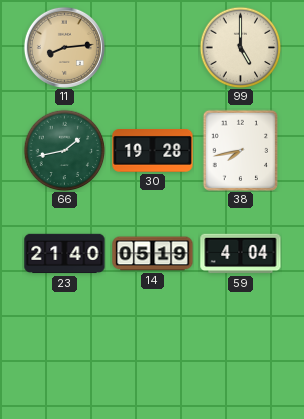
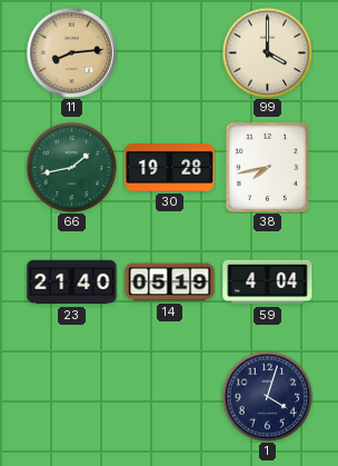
99: 5:00 -> 4:00 (267, 52)
1: none -> 4:03 (267, 396)
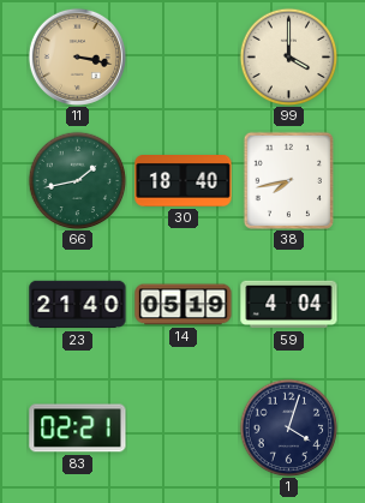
11: 8:14 -> 3:17 (77, 56)
30: 19:28 -> 18:40 (184, 181)
83: none -> 02:21 (78, 429)
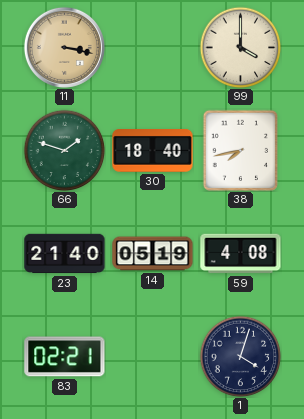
66: 1:43 -> 1:48 (64, 150)
59: 4:04 -> 4:08 (241, 254)
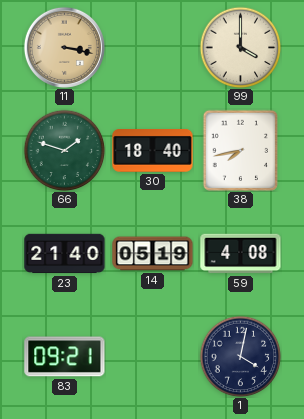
83: 02:21 -> 09:21 (65, 357)
1: 4:03 -> 4:02 (240, 356)
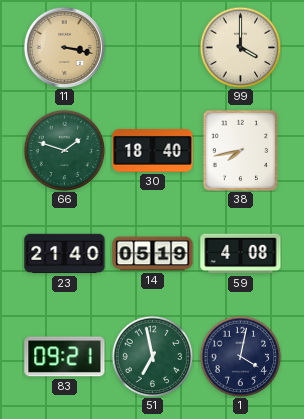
51: none -> 6:58 (152, 356)
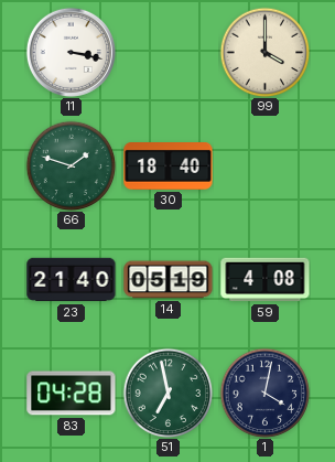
11 dial: champagne -> white (71, 52)
38: 7:43 -> none (240, 150)
83: 09:21 -> 04:28 (72, 394)
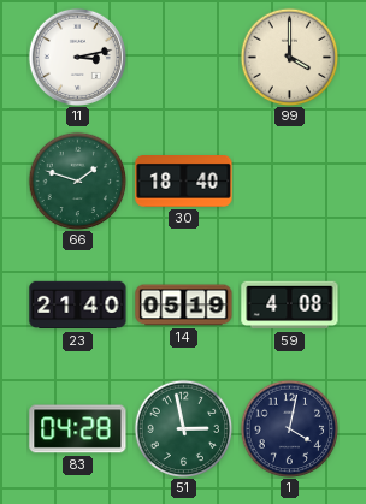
11: 3:17 -> 3:13 (77, 57)
51: 6:58 -> 2:58 (183, 428)
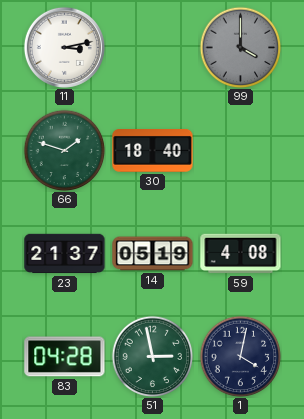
99 dial: cream -> grey (240, 47)
23: 21:40 -> 21:37 (65, 254)
